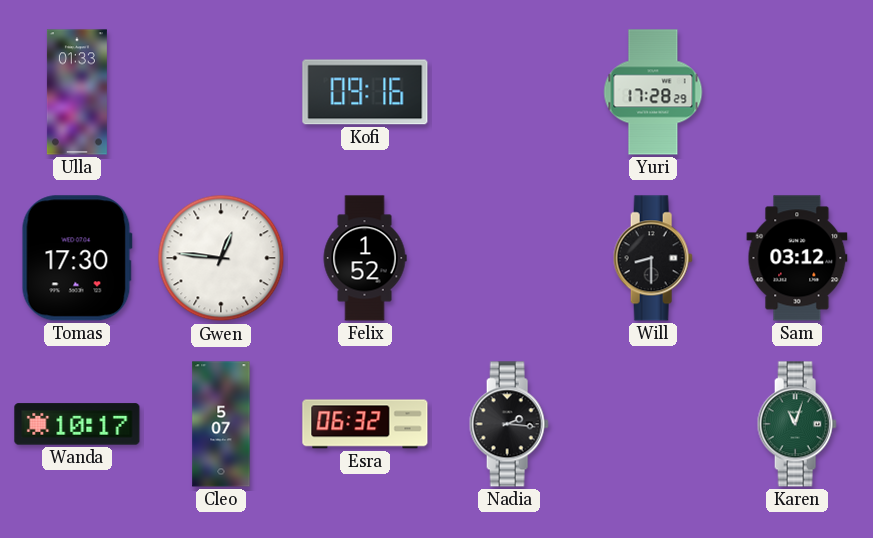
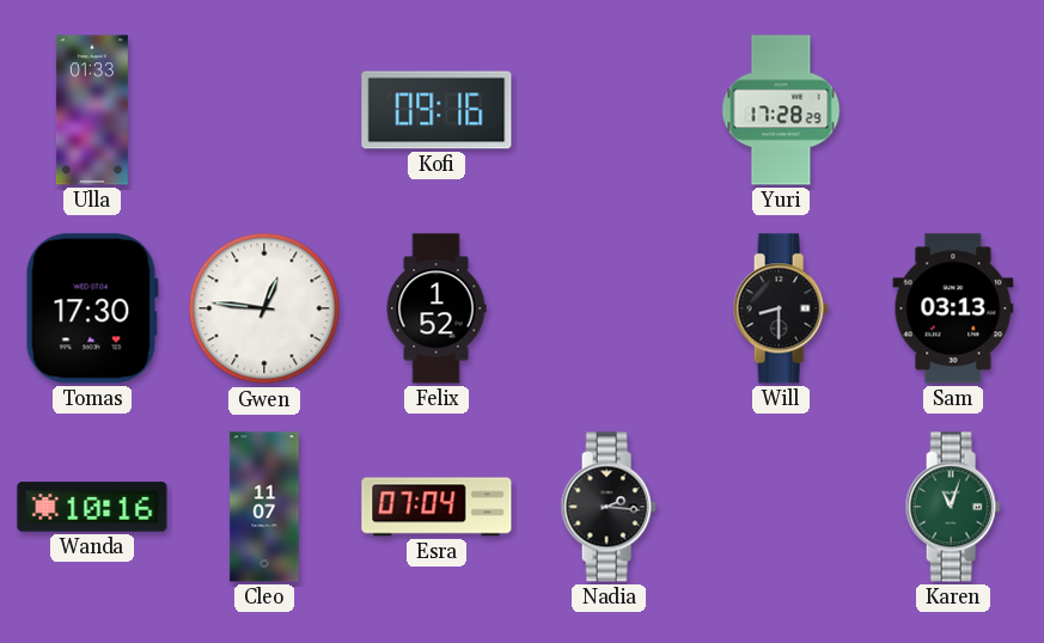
Sam: 03:12 -> 03:13 (953, 308)
Wanda: 10:17 -> 10:16 (92, 507)
Cleo: 5:07 -> 11:07 (264, 507)
Esra: 06:32 -> 07:04 (436, 507)
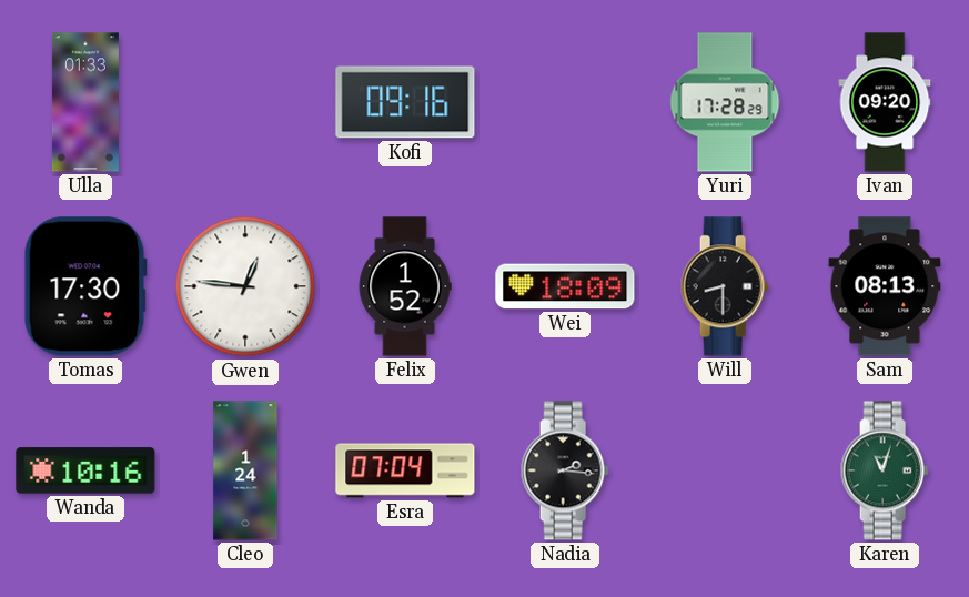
Ivan: none -> 09:20 (885, 102)
Wei: none -> 18:09 (565, 286)
Sam: 03:13 -> 08:13 (885, 286)
Cleo: 11:07 -> 1:24 (245, 470)
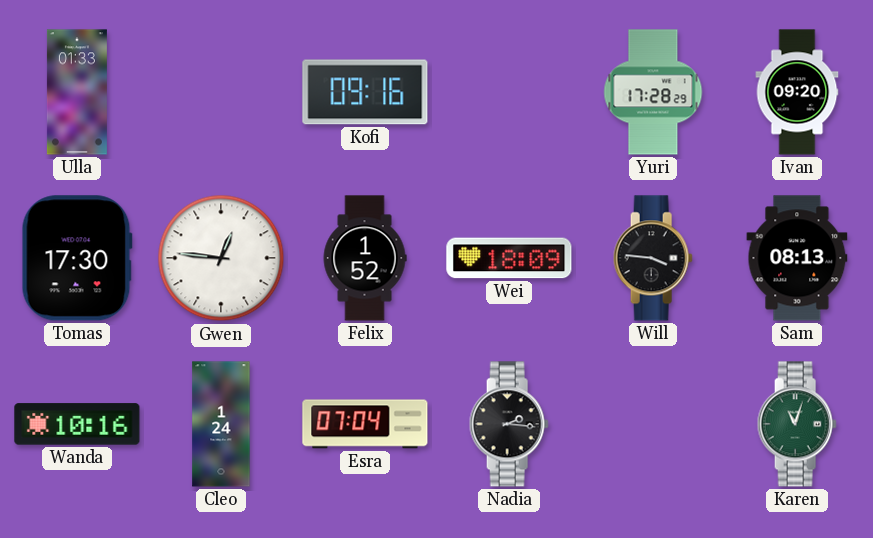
Will: 8:30 -> 3:46 (653, 258)
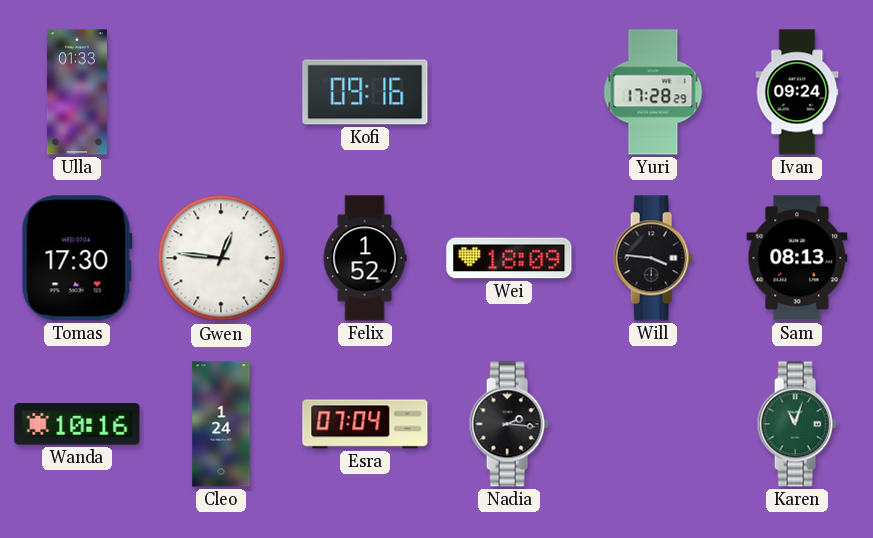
Ivan: 09:20 -> 09:24 (797, 92)
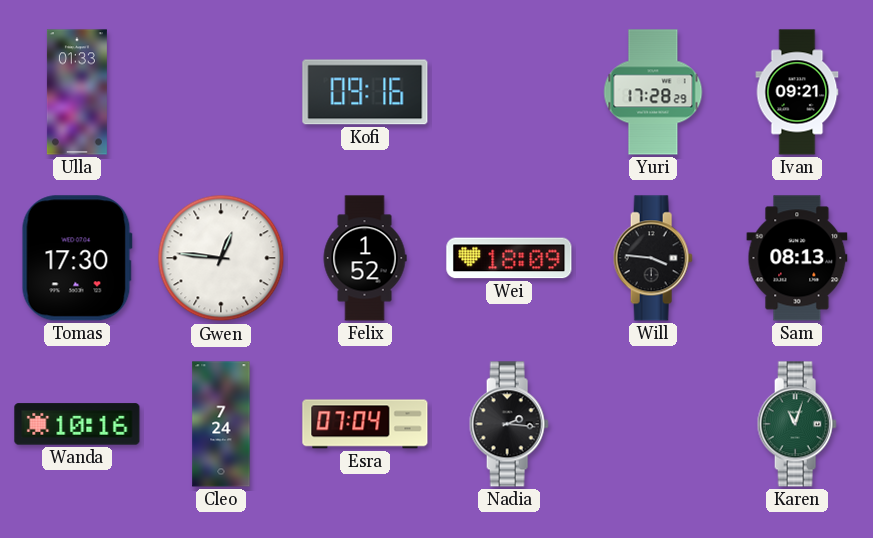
Ivan: 09:24 -> 09:21 (797, 92)
Cleo: 1:24 -> 7:24 (221, 424)
